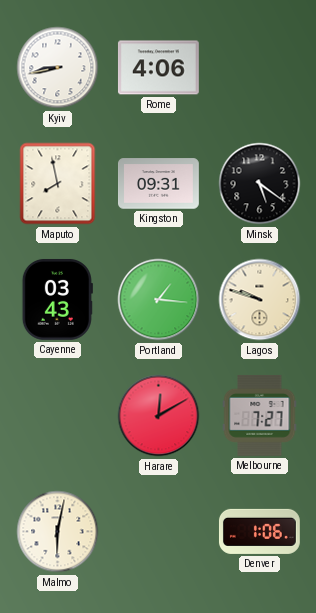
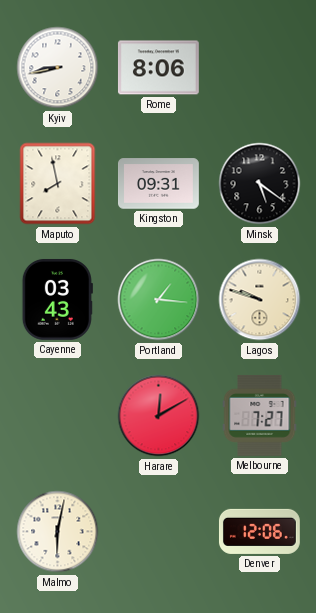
Rome: 4:06 -> 8:06 (158, 68)
Denver: 1:06 -> 12:06 (259, 531)
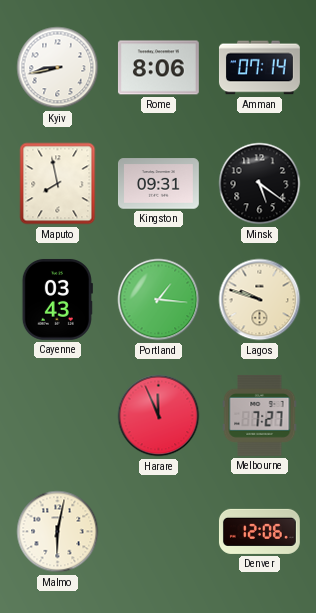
Amman: none -> 07:14 (259, 68)
Harare: 12:10 -> 11:56 (159, 416)
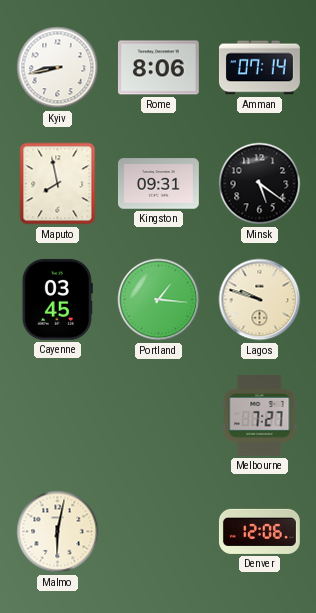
Cayenne: 03:43 -> 03:45 (57, 299)
Harare: 11:56 -> none (159, 416)
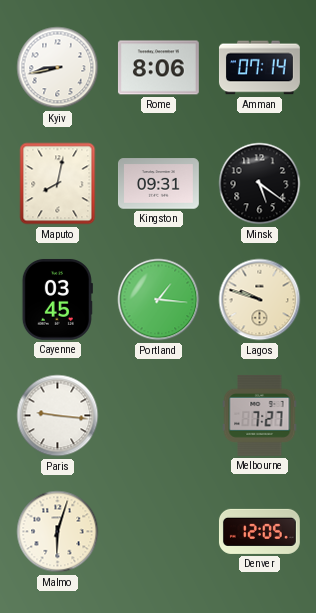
Maputo: 7:58 -> 8:02 (58, 184)
Paris: none -> 9:16 (58, 416)
Malmo: 6:02 -> 6:03 (58, 532)
Denver: 12:06 -> 12:05 (259, 531)
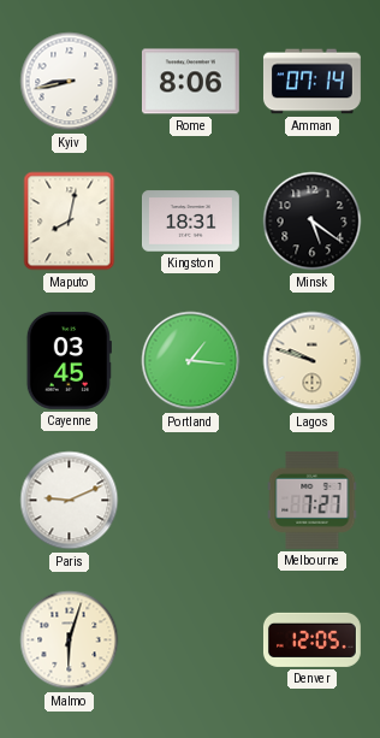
Kingston: 09:31 -> 18:31 (191, 222)
Paris: 9:16 -> 9:11 (70, 501)
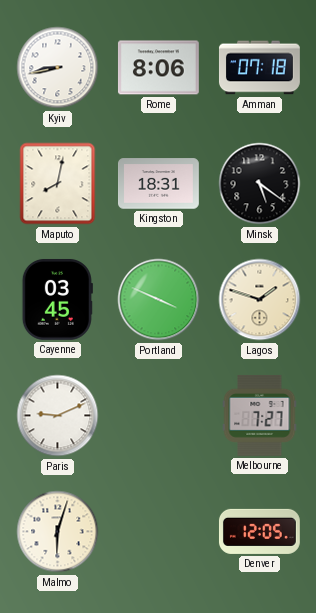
Amman: 07:14 -> 07:18 (259, 68)
Portland: 1:16 -> 3:49 (159, 300)
Lagos: 9:48 -> 1:48 (260, 300)
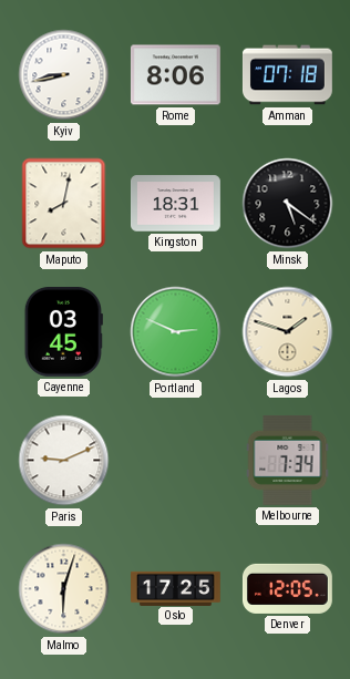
Portland: 3:49 -> 2:49 (176, 332)
Melbourne: 7:27 -> 7:34 (288, 460)
Oslo: none -> 17:25 (176, 588)
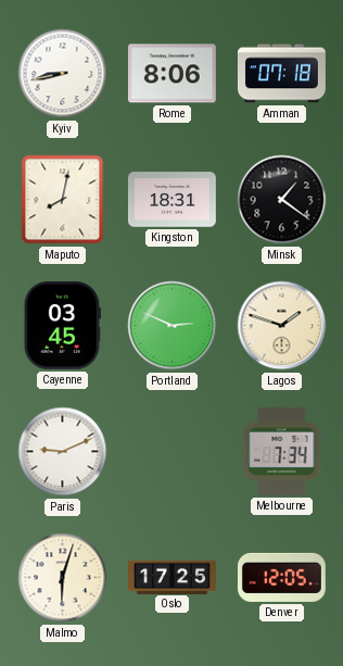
Minsk: 5:21 -> 1:21 (282, 200)
